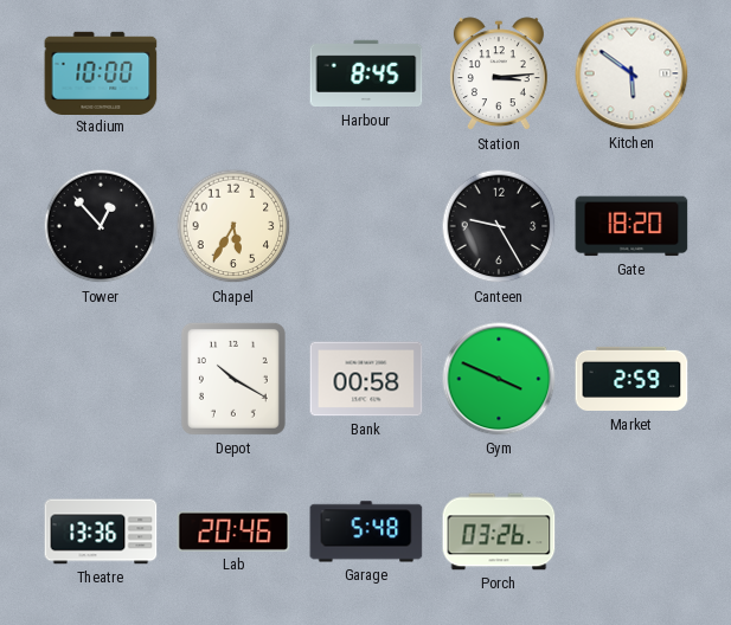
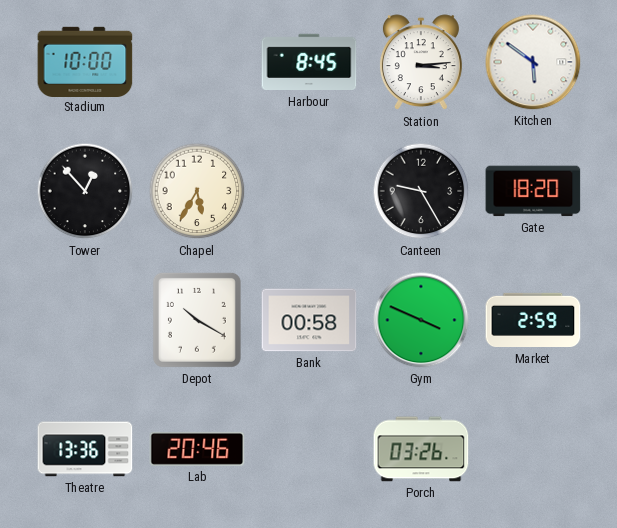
Garage: 5:48 -> none (366, 531)
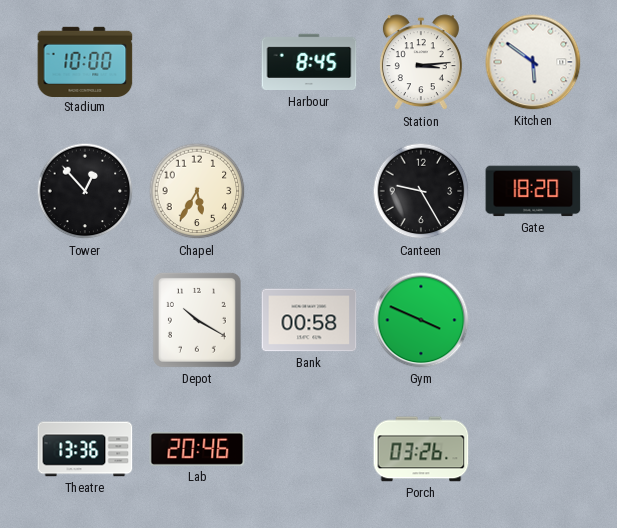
Market: 2:59 -> none (533, 320)
